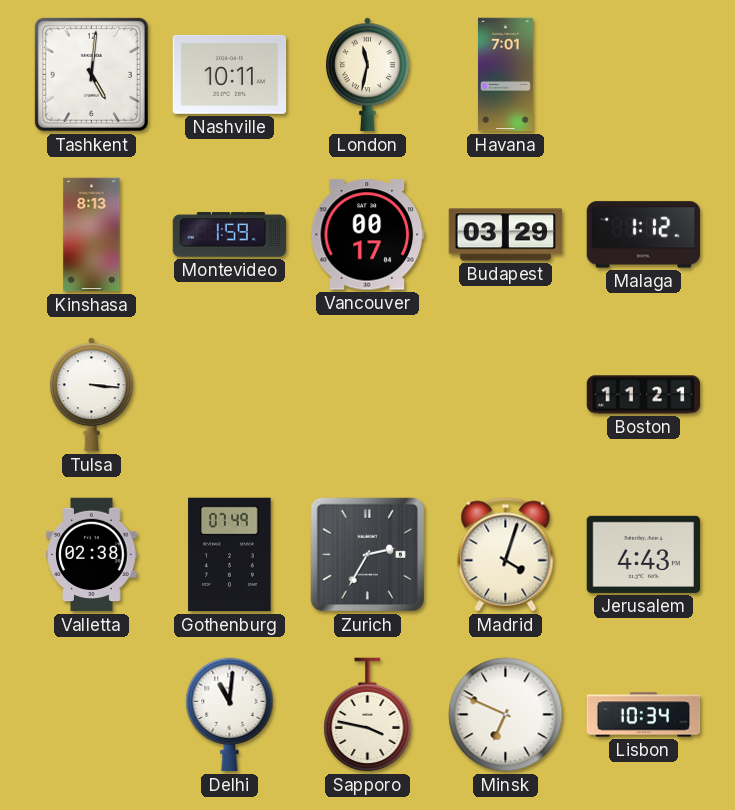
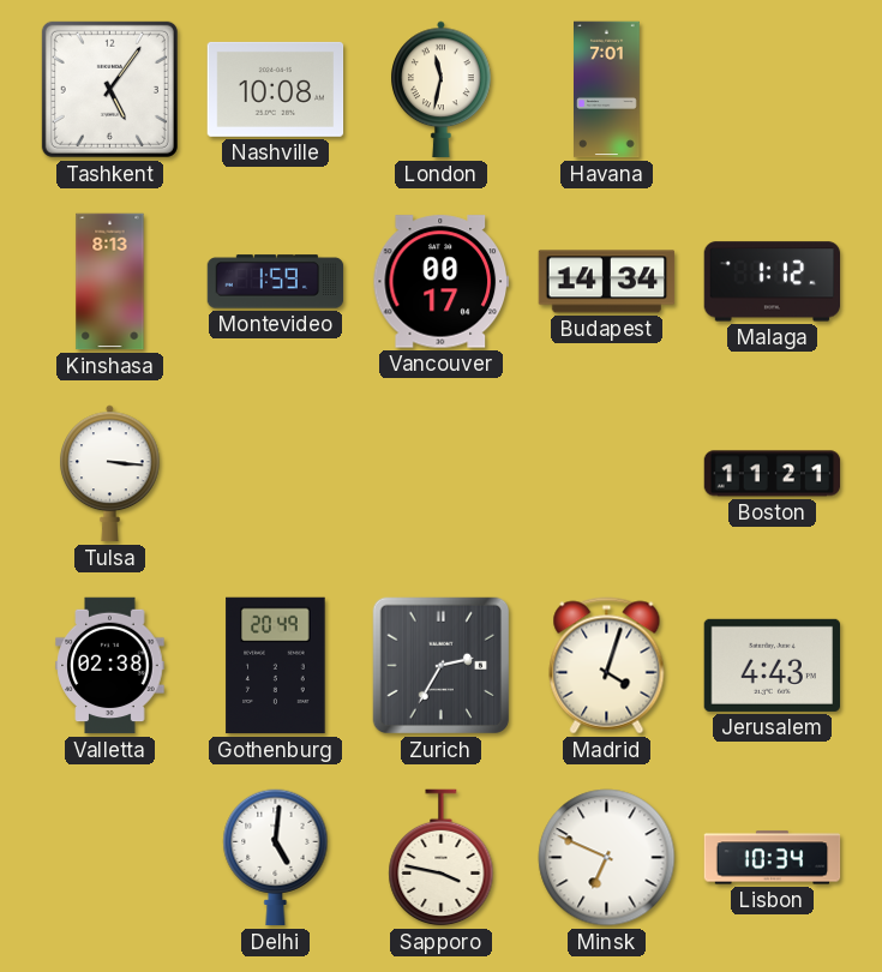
Tashkent: 5:01 -> 5:06 (109, 89)
Nashville: 10:11 -> 10:08 (276, 89)
Budapest: 03:29 -> 14:34 (607, 282)
Gothenburg: 07:49 -> 20:49 (276, 666)
Delhi: 11:01 -> 5:01 (276, 858)
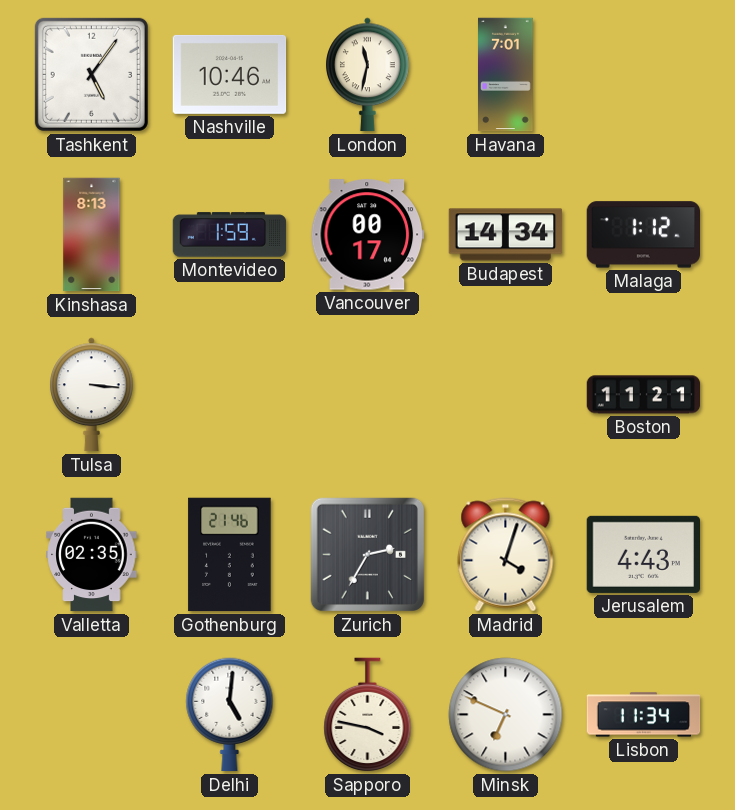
Nashville: 10:08 -> 10:46 (230, 74)
Valletta: 02:38 -> 02:35 (92, 555)
Gothenburg: 20:49 -> 21:46 (230, 555)
Lisbon: 10:34 -> 11:34 (644, 715)
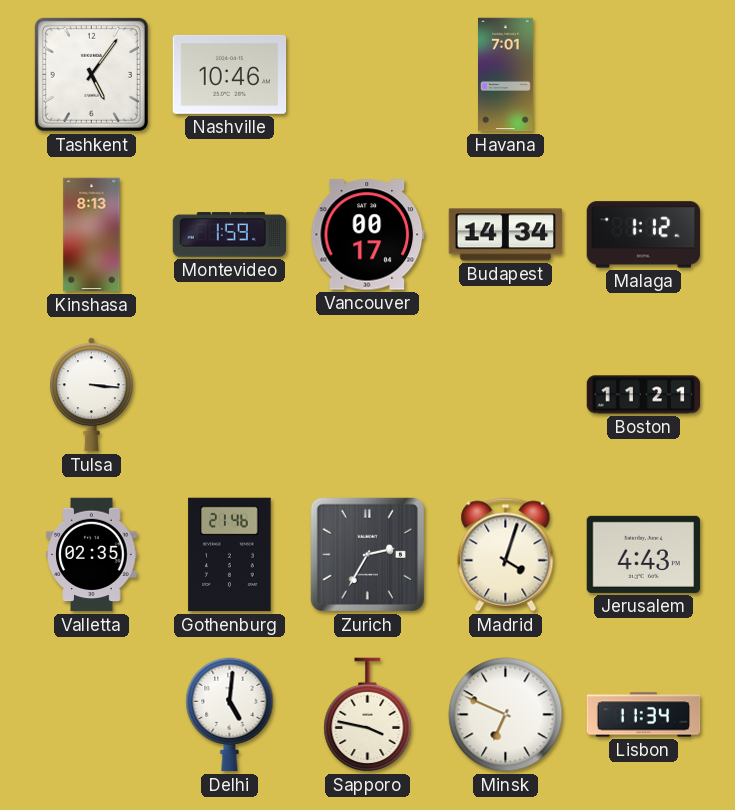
London: 11:32 -> none (368, 75)
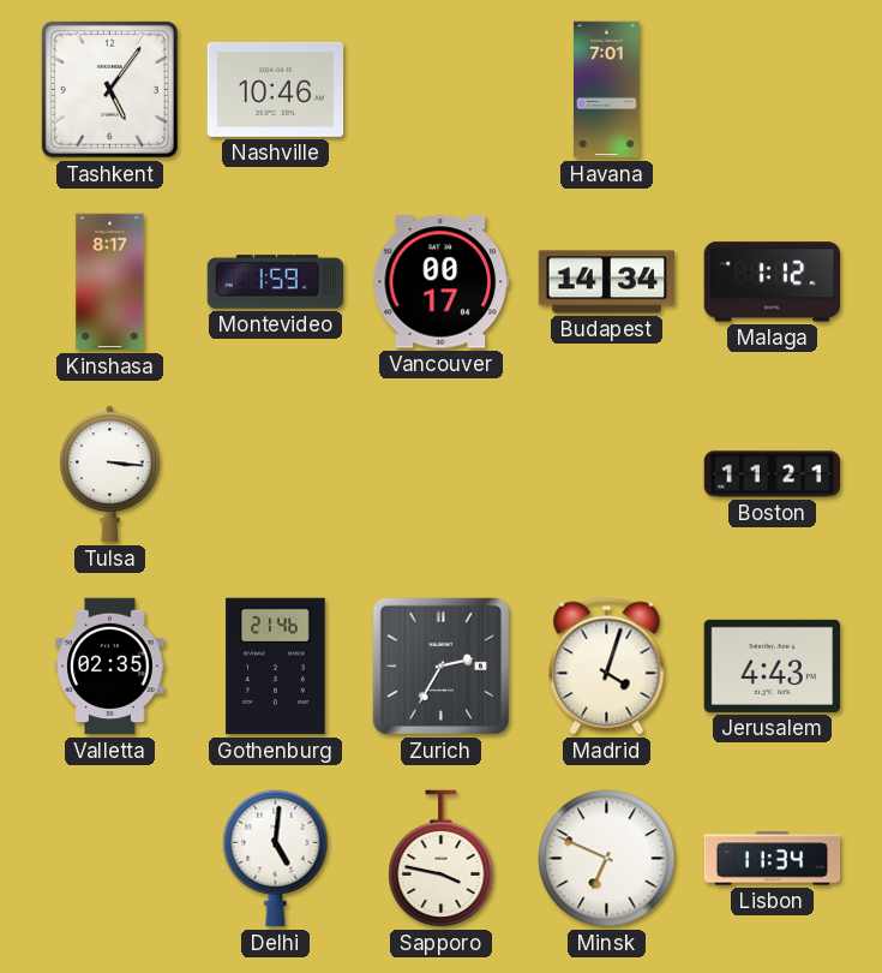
Kinshasa: 8:13 -> 8:17 (110, 282)
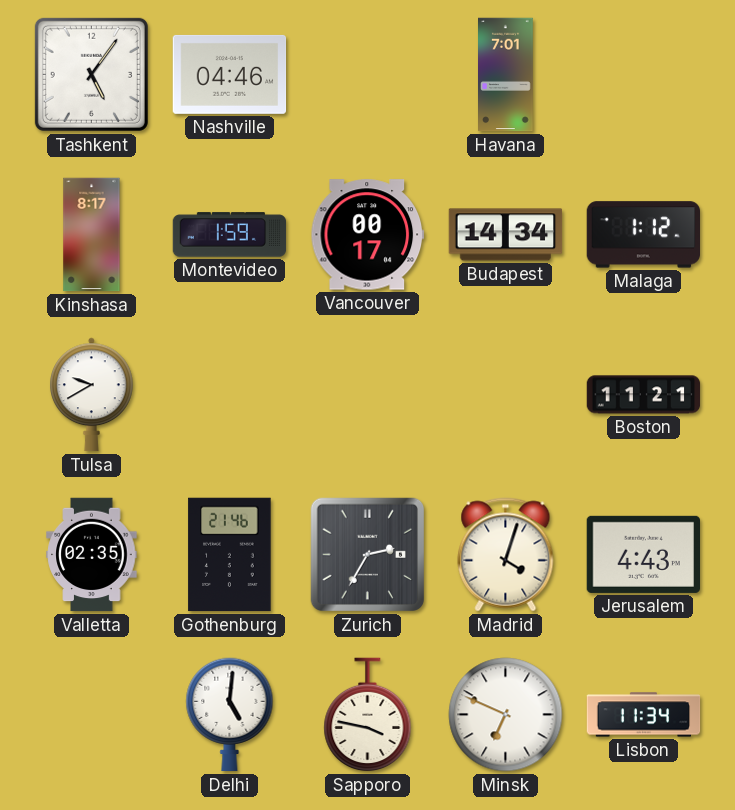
Nashville: 10:46 -> 04:46 (230, 74)
Tulsa: 3:16 -> 9:40 (92, 395)
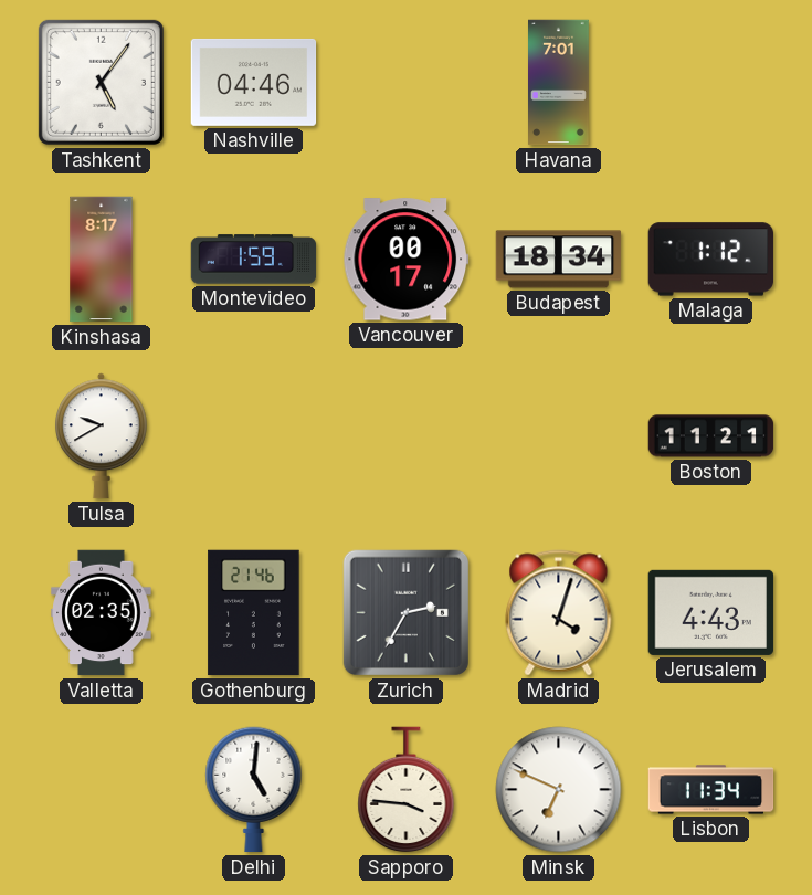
Budapest: 14:34 -> 18:34 (559, 260)
Sapporo: 3:47 -> 3:46 (407, 790)
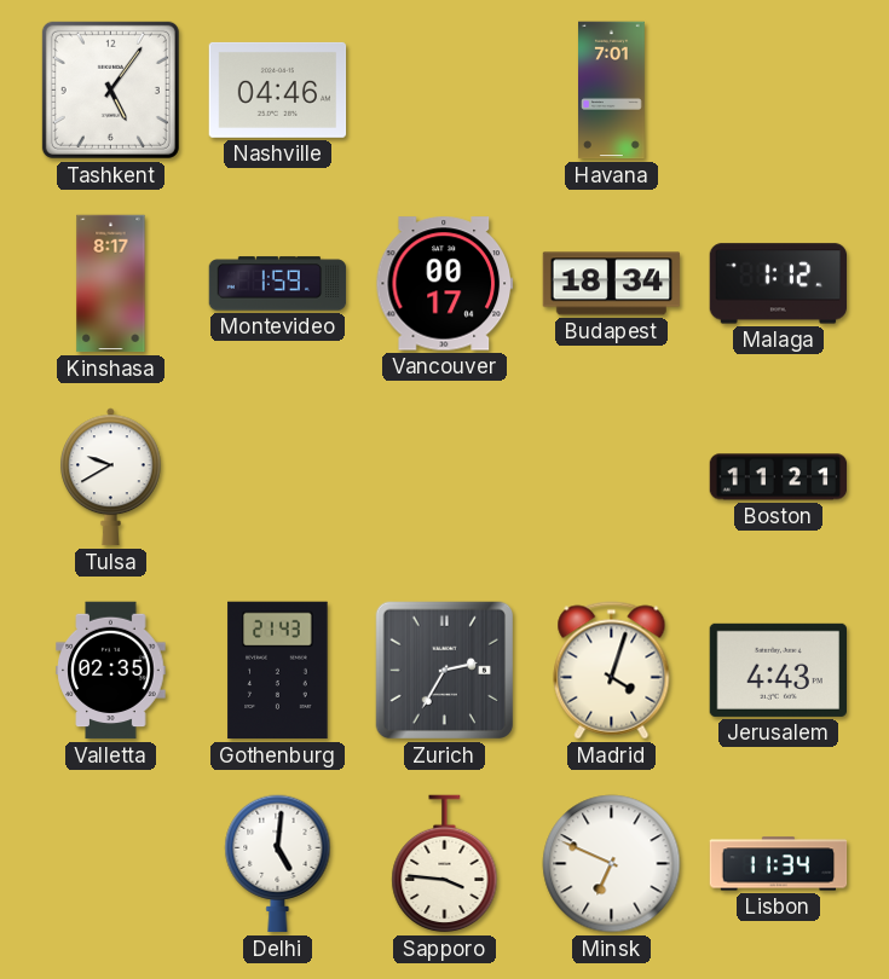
Gothenburg: 21:46 -> 21:43 (278, 671)
